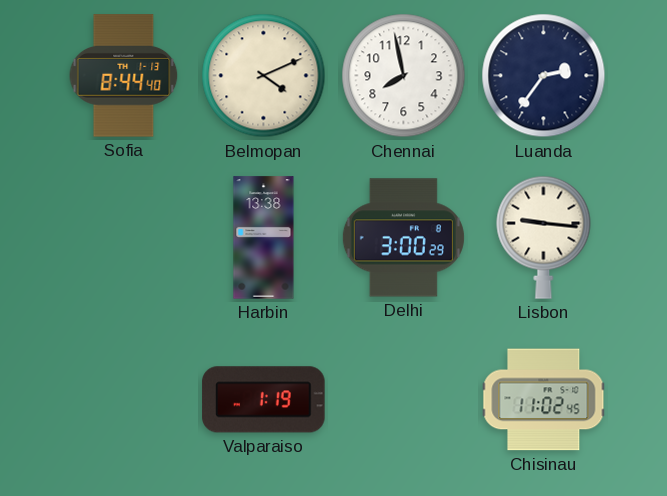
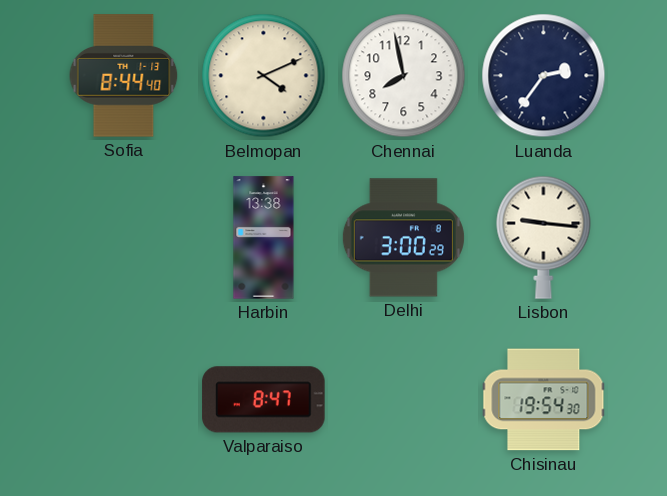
Valparaiso: 1:19 -> 8:47 (264, 400)
Chisinau: 11:02 -> 19:54 (544, 400)
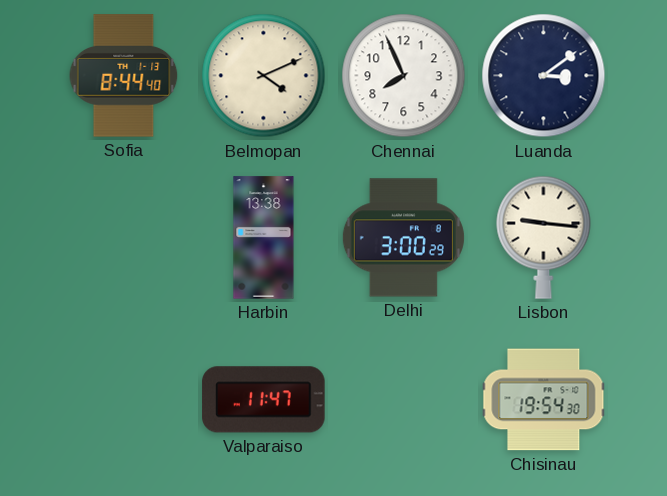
Chennai: 7:58 -> 7:56 (404, 76)
Luanda: 2:36 -> 3:09 (544, 76)
Valparaiso: 8:47 -> 11:47 (264, 400)
